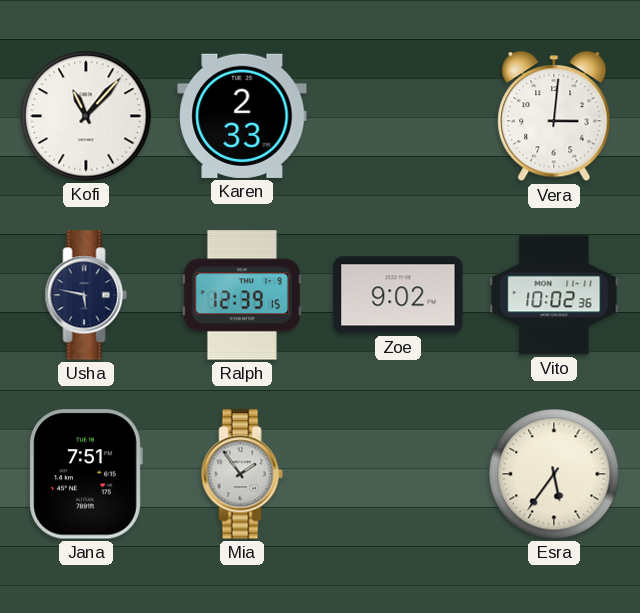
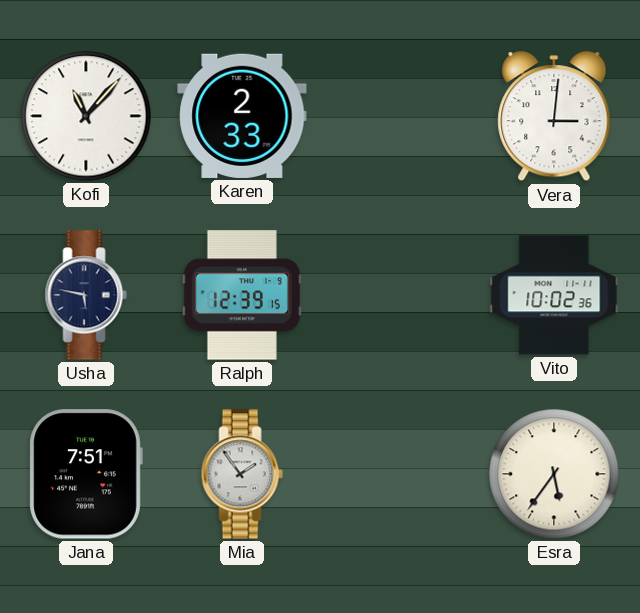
Zoe: 9:02 -> none (398, 295)
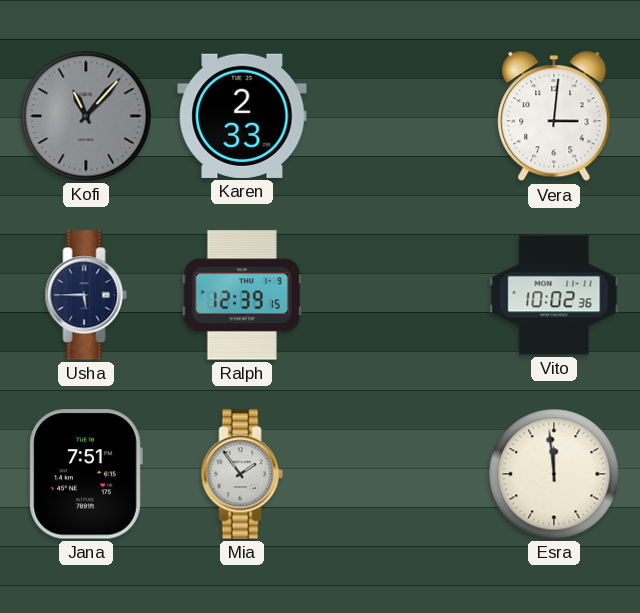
Kofi dial: white -> grey (86, 116)
Usha: 5:47 -> 5:45 (86, 295)
Esra: 5:36 -> 11:59 (554, 474)
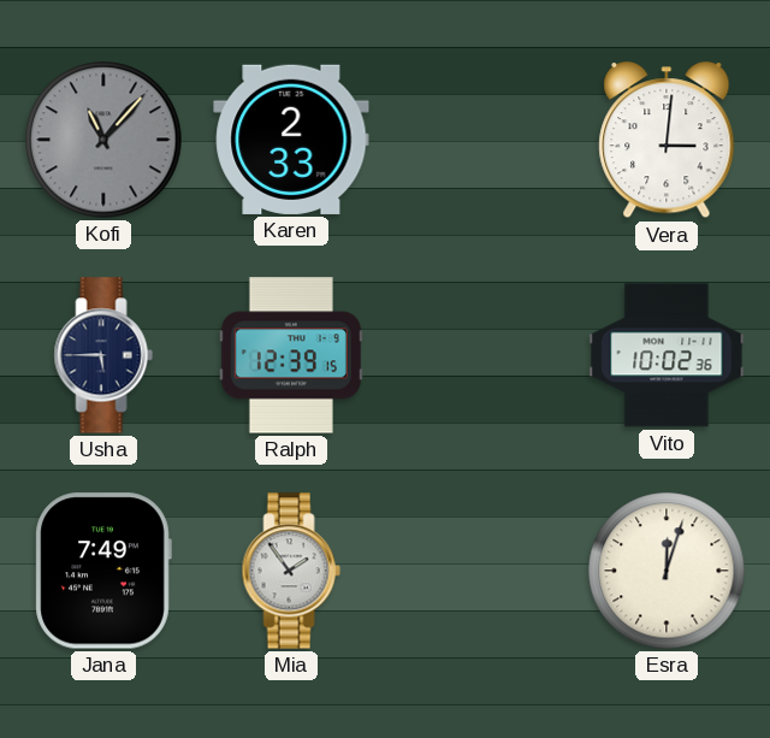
Jana: 7:51 -> 7:49 (103, 571)
Esra: 11:59 -> 12:03 (667, 571)
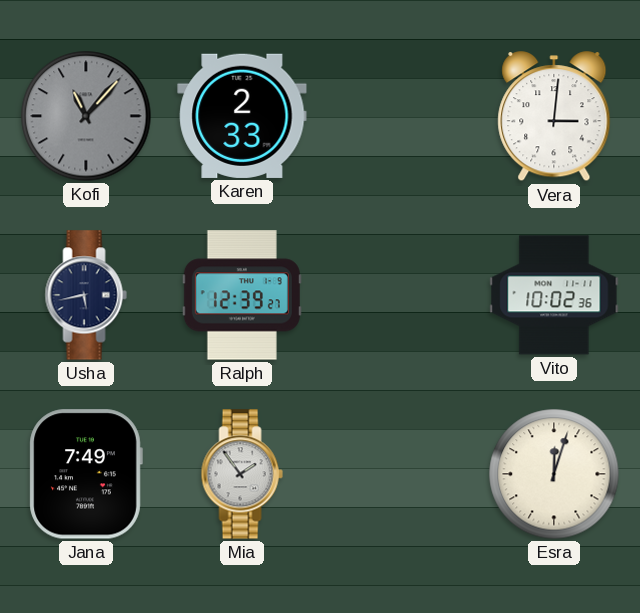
Usha: 5:45 -> 5:43 (86, 295)
Ralph: 12:39:15 -> 12:39:27 (242, 295)
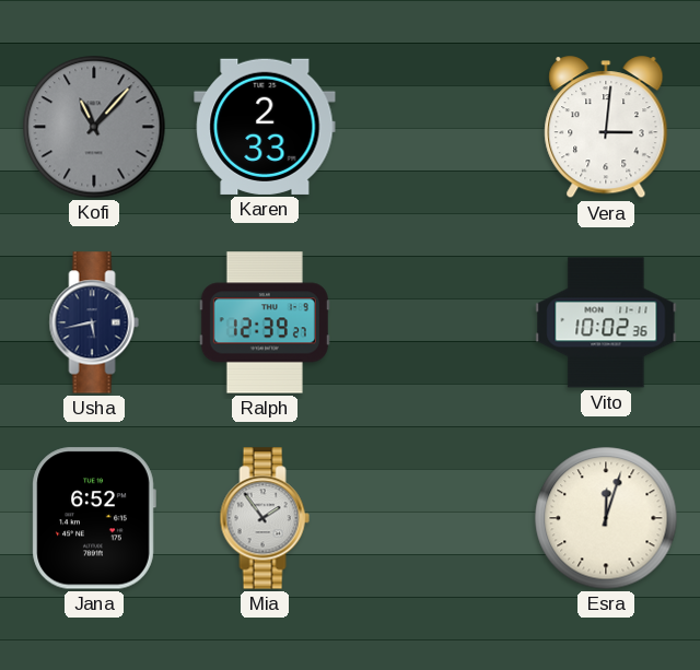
Jana: 7:49 -> 6:52 (94, 518)
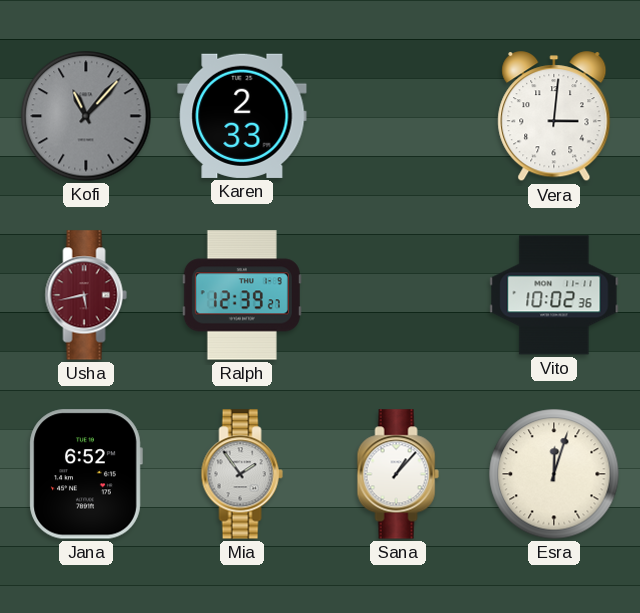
Usha dial: navy -> burgundy (86, 295)
Sana: none -> 1:07 (398, 474)
